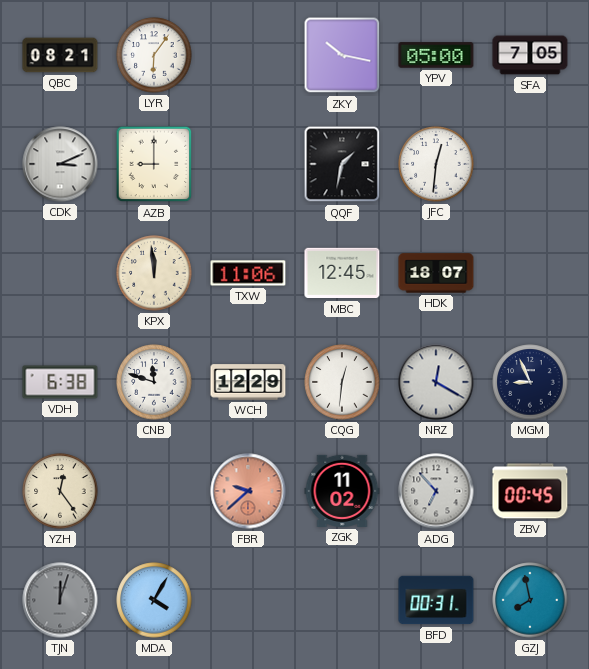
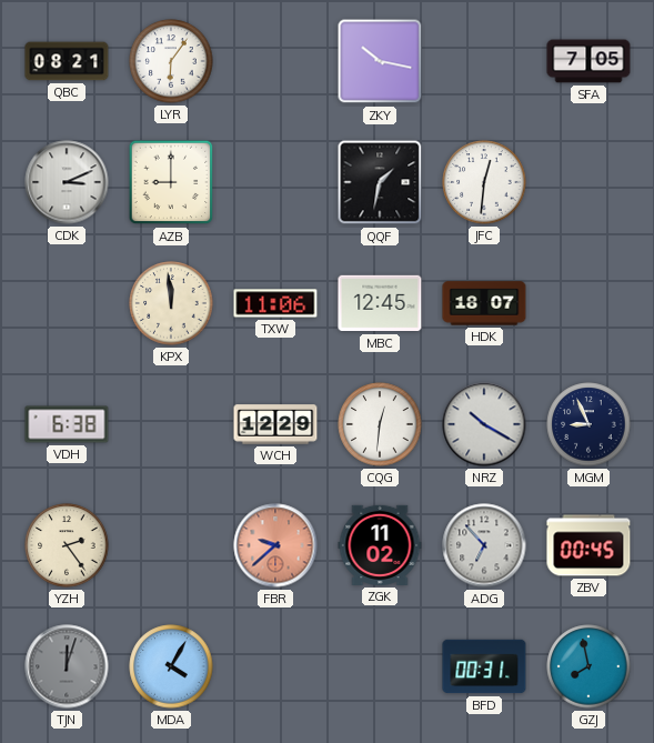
YPV: 05:00 -> none (436, 55)
CNB: 11:48 -> none (154, 382)
NRZ: 12:20 -> 10:20 (484, 424)
YZH: 12:24 -> 2:24 (67, 545)
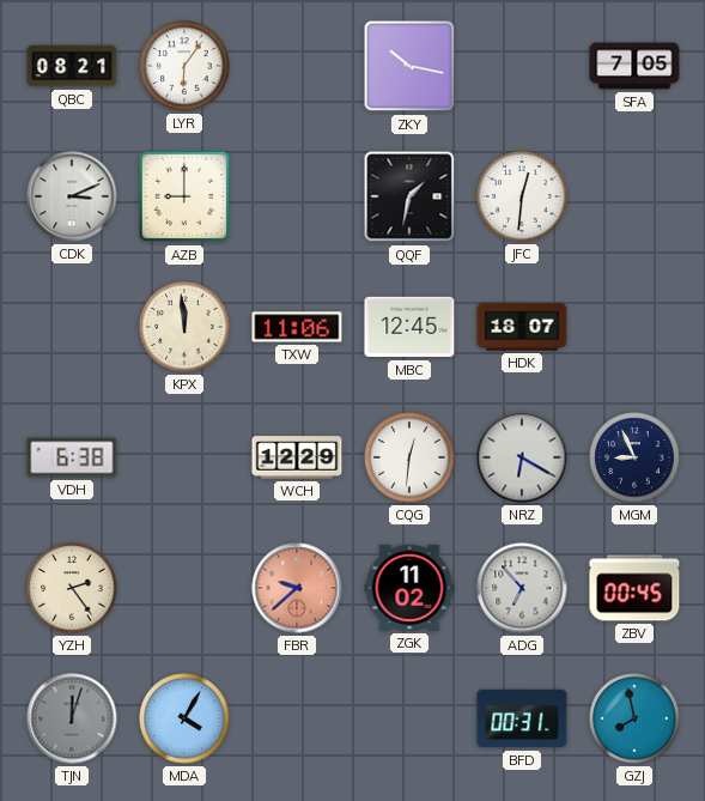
NRZ: 10:20 -> 6:20 (522, 457)
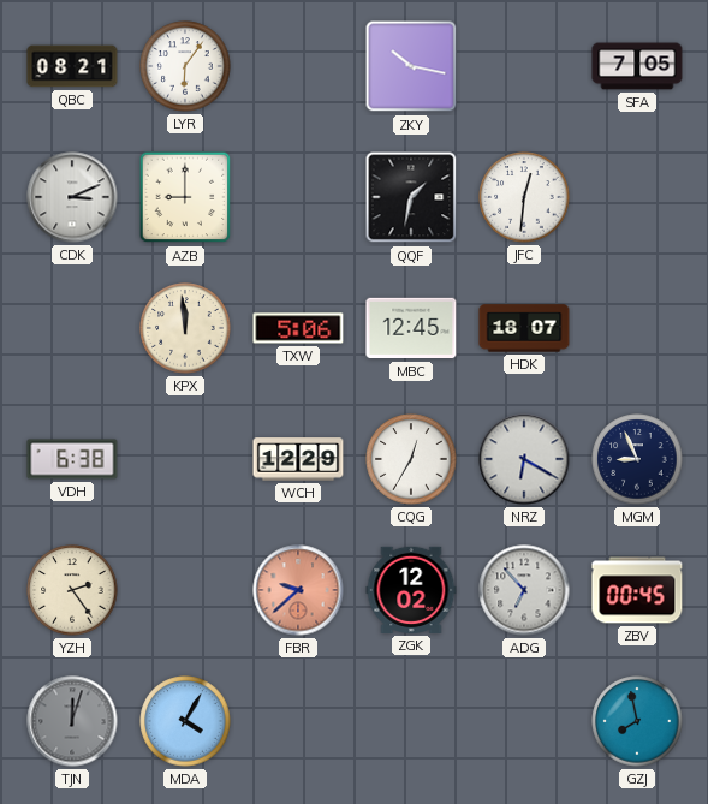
TXW: 11:06 -> 5:06 (298, 328)
CQG: 12:31 -> 12:35 (411, 459)
ZGK: 11:02 -> 12:02 (411, 590)
BFD: 00:31 -> none (522, 718)
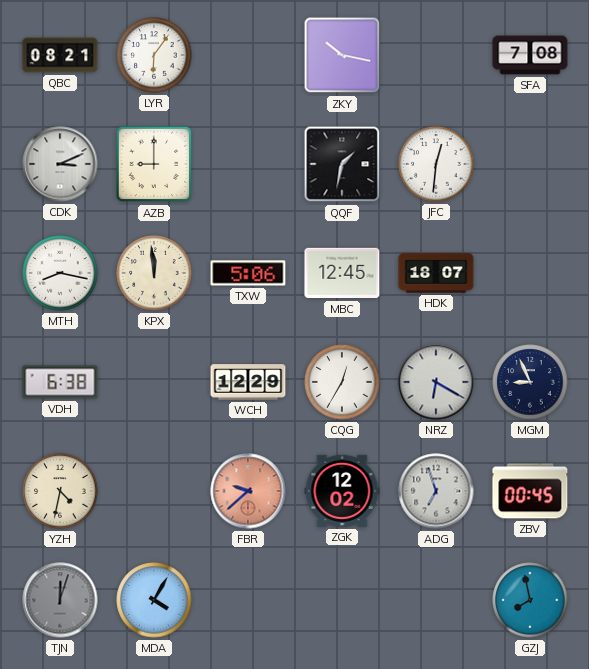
SFA: 7:05 -> 7:08 (530, 55)
MTH: none -> 8:17 (60, 273)
YZH: 2:24 -> 4:32 (60, 491)
ADG: 6:53 -> 6:57 (436, 491)
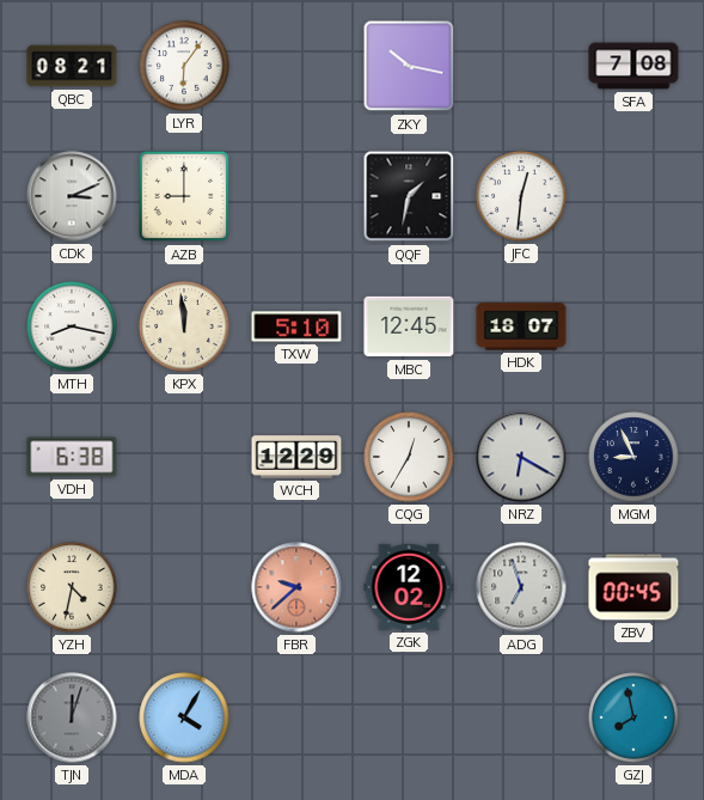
TXW: 5:06 -> 5:10 (296, 326)
